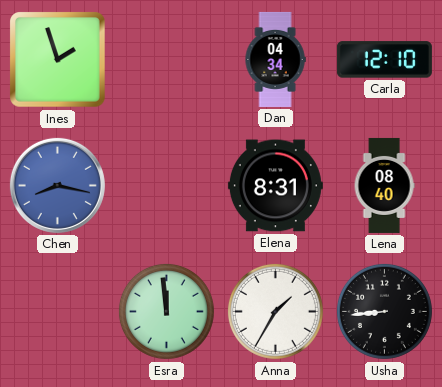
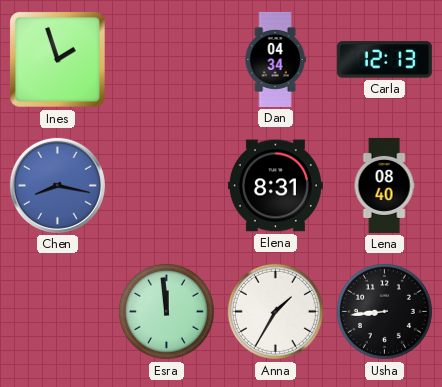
Carla: 12:10 -> 12:13 (384, 60)
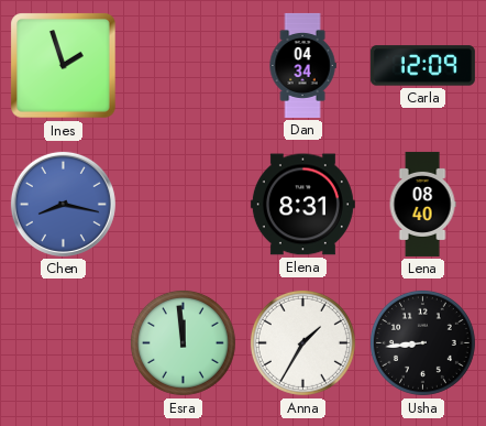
Carla: 12:13 -> 12:09 (422, 66)
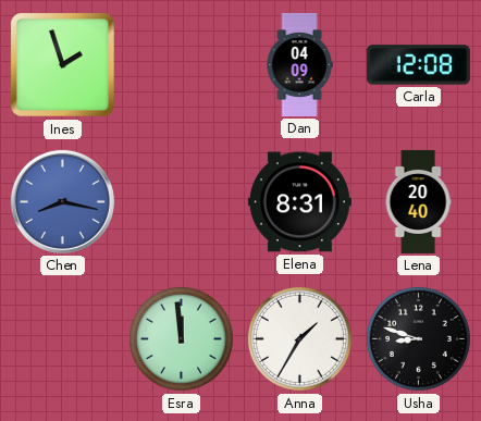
Dan: 04:34 -> 04:09 (299, 64)
Carla: 12:09 -> 12:08 (418, 65)
Lena: 08:40 -> 20:40 (418, 201)
Usha: 8:44 -> 8:48 (418, 338)
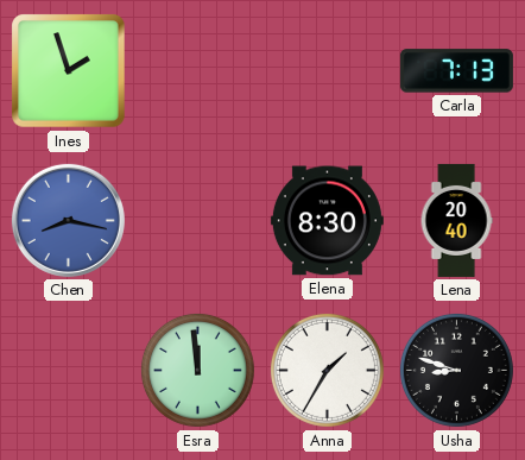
Dan: 04:09 -> none (299, 64)
Carla: 12:08 -> 7:13 (456, 71)
Elena: 8:31 -> 8:30 (327, 221)
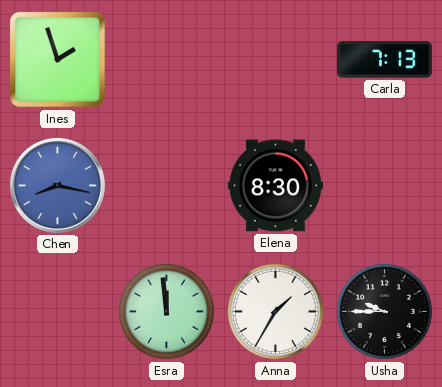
Lena: 20:40 -> none (456, 220)
Usha: 8:48 -> 9:45 (384, 311)
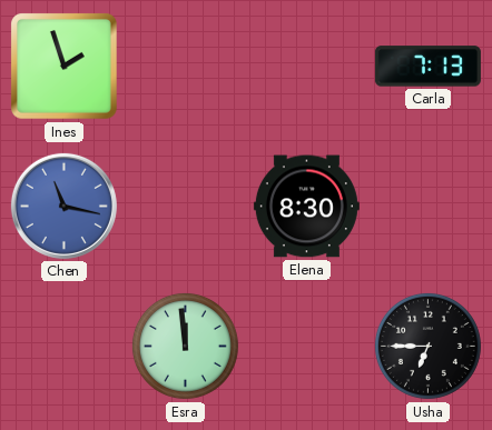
Chen: 8:17 -> 11:17 (63, 206)
Anna: 1:35 -> none (275, 311)
Usha: 9:45 -> 6:45 (427, 346)
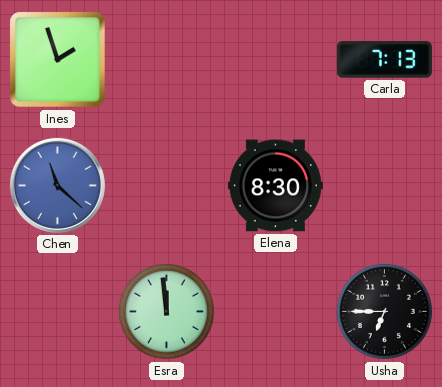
Chen: 11:17 -> 11:22 (57, 185)
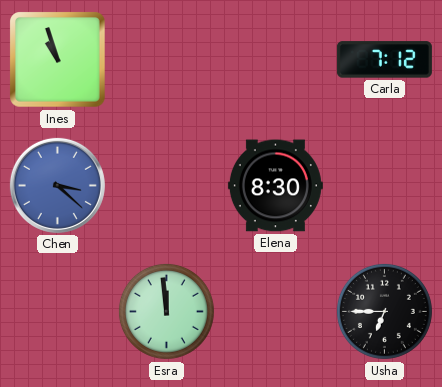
Ines: 1:57 -> 10:57 (58, 60)
Carla: 7:13 -> 7:12 (384, 60)
Chen: 11:22 -> 3:22 (57, 185)
